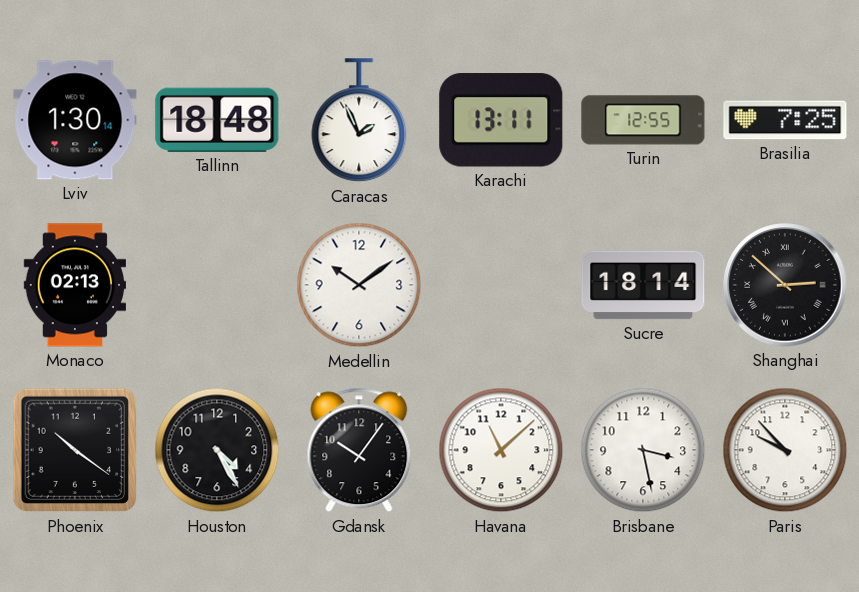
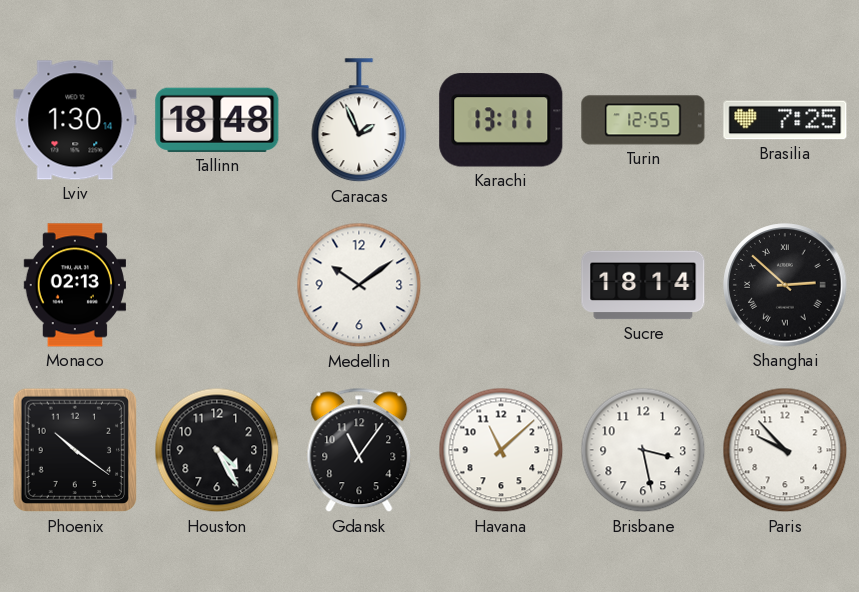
Gdansk: 10:06 -> 11:06 (359, 450)
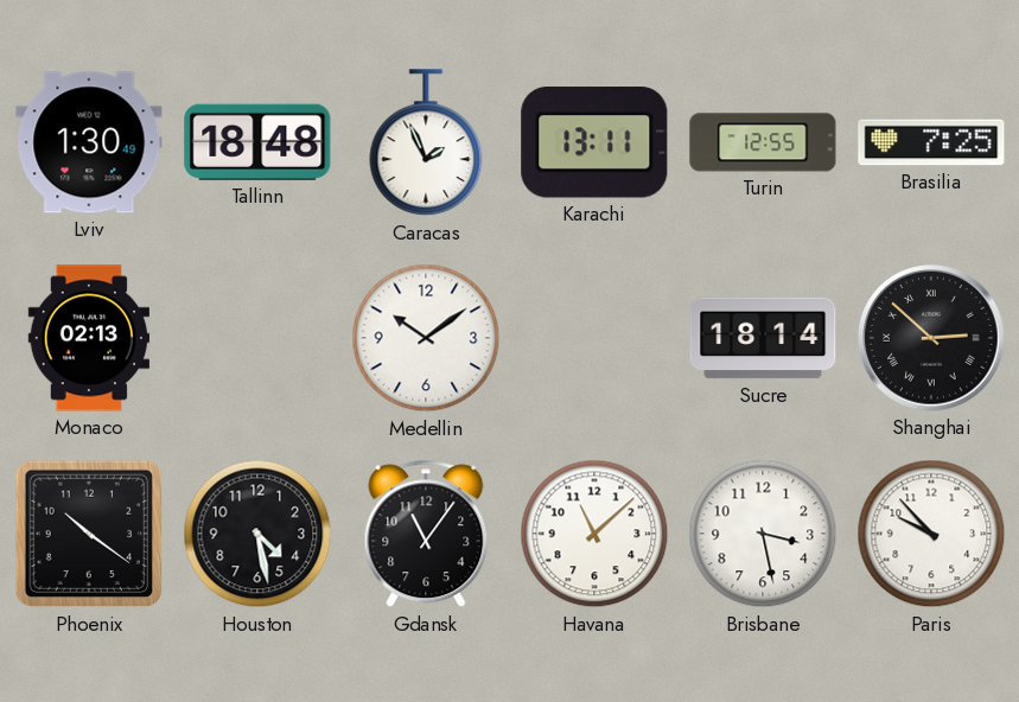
Lviv: 1:30:14 -> 1:30:49 (89, 142)
Houston: 4:25 -> 4:28 (257, 534)
